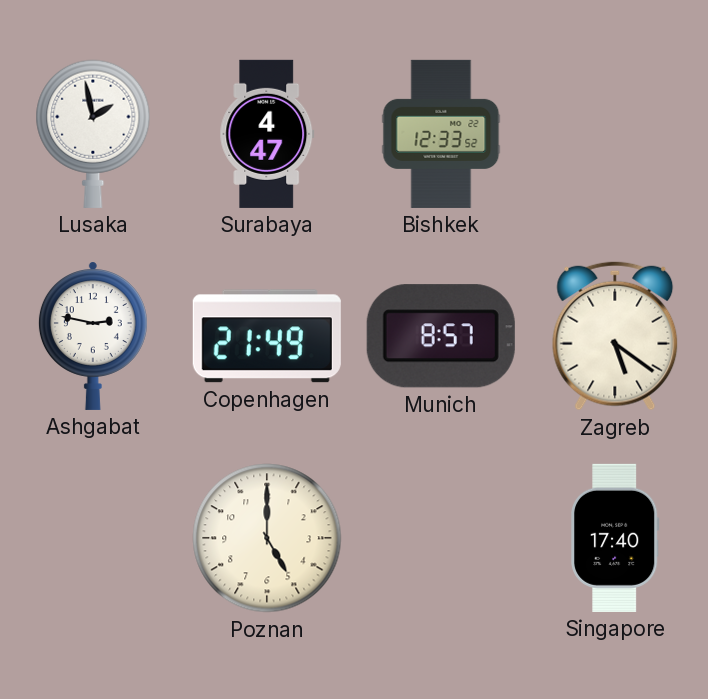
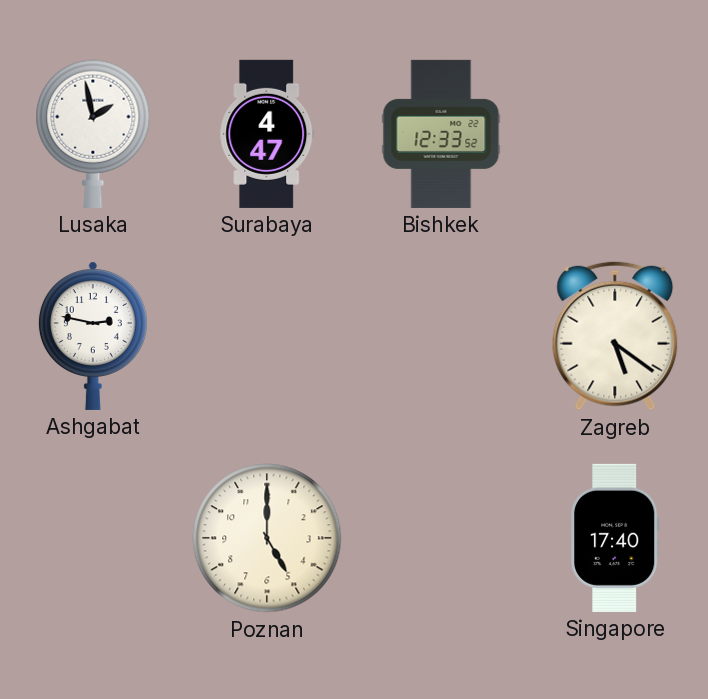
Copenhagen: 21:49 -> none (267, 336)
Munich: 8:57 -> none (441, 336)
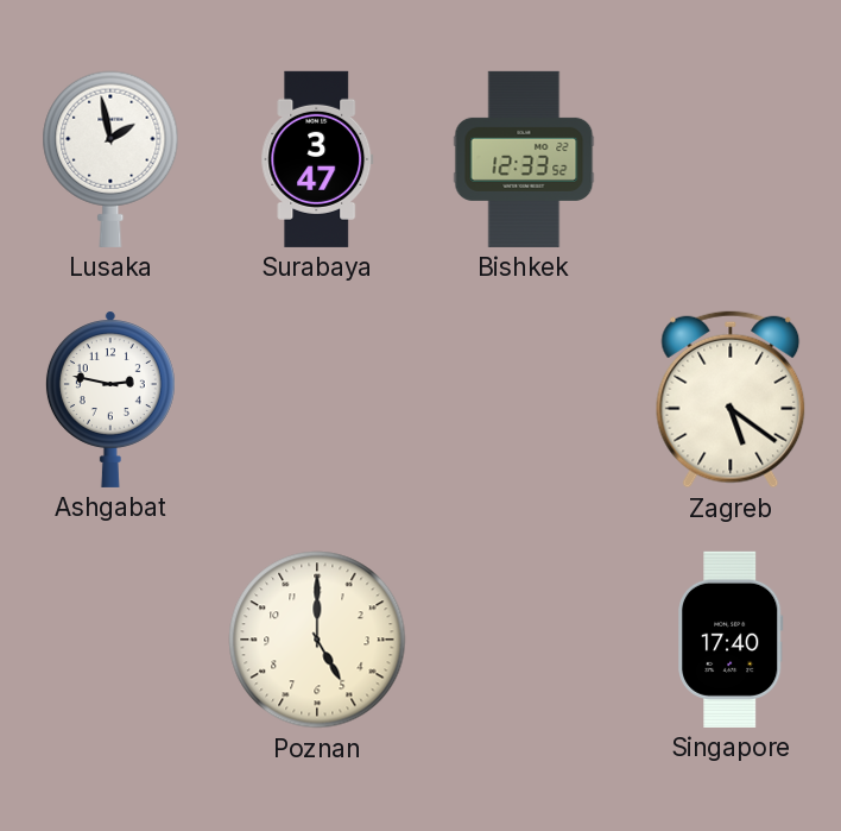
Surabaya: 4:47 -> 3:47 (317, 159)
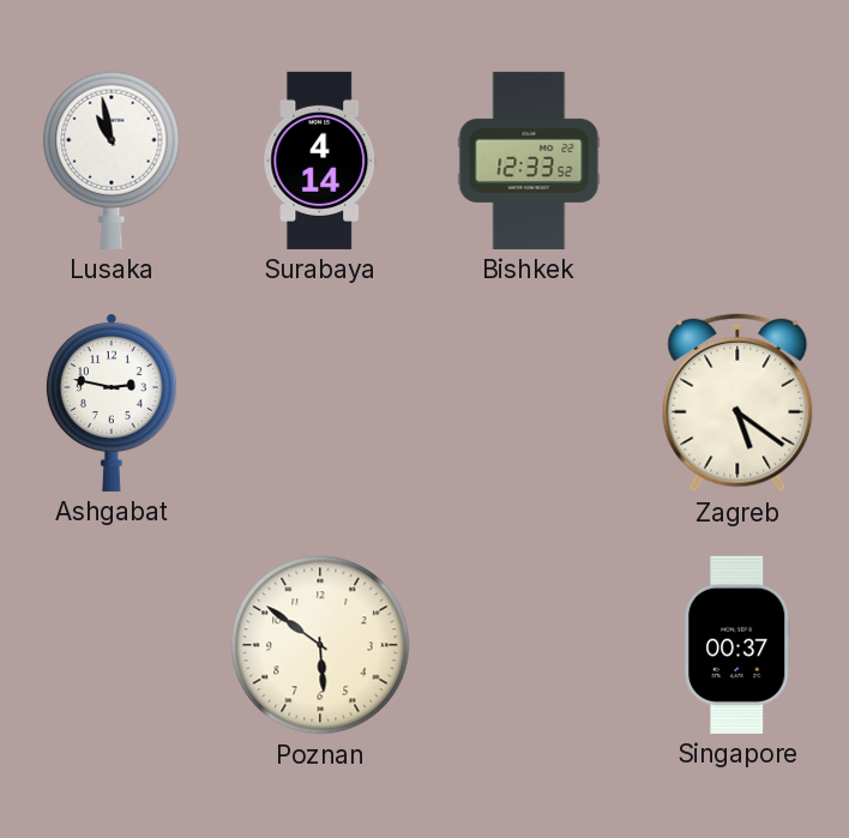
Lusaka: 1:58 -> 10:58 (112, 161)
Surabaya: 3:47 -> 4:14 (320, 161)
Poznan: 5:00 -> 5:51 (320, 645)
Singapore: 17:40 -> 00:37 (739, 645)
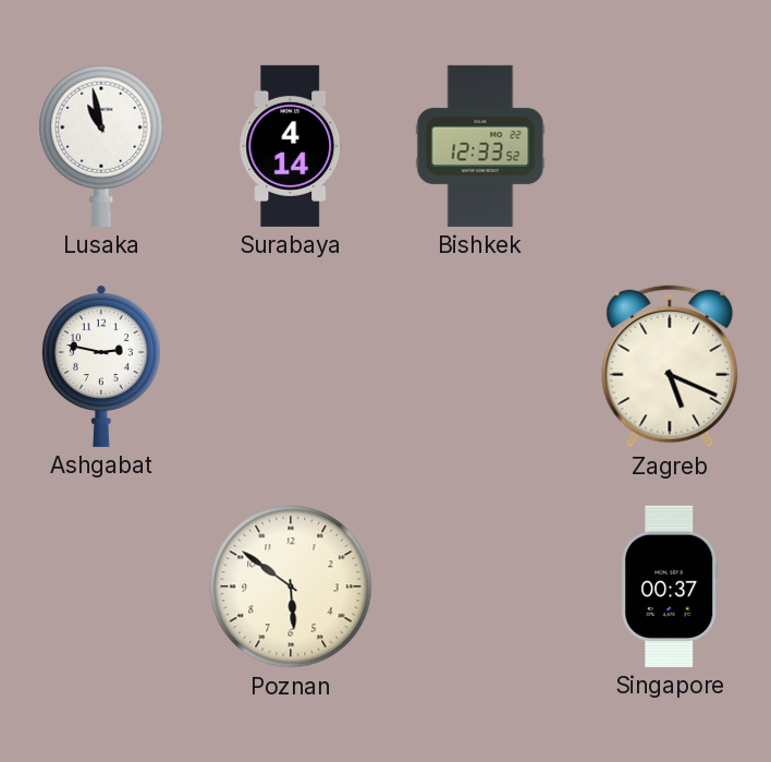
Zagreb: 5:21 -> 5:19 (670, 366)
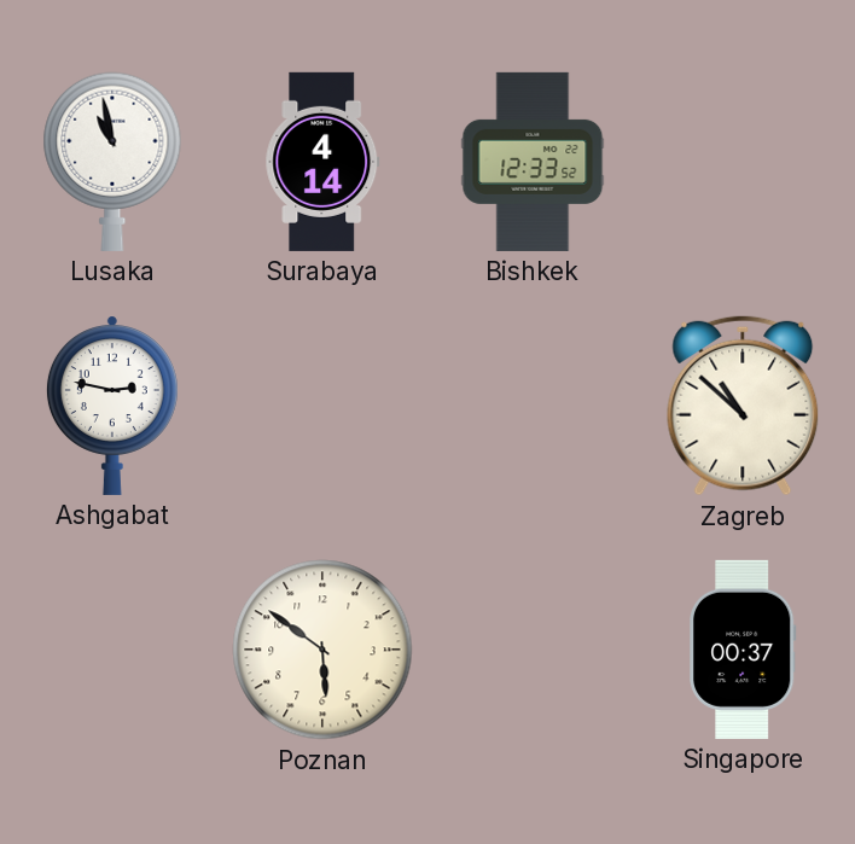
Zagreb: 5:19 -> 10:52 (743, 406)
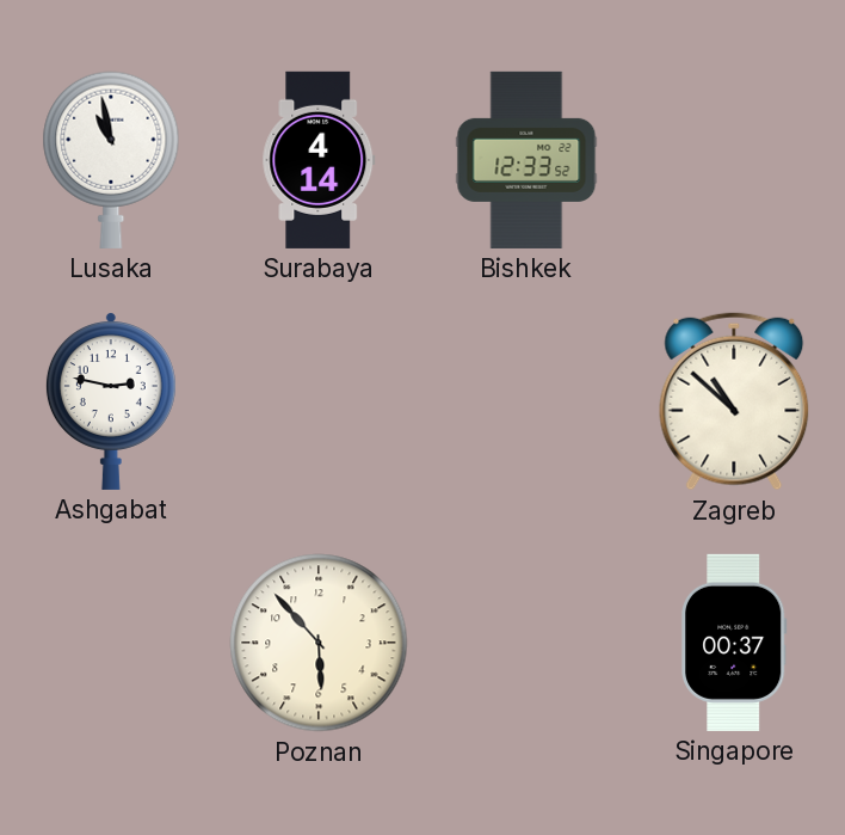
Poznan: 5:51 -> 5:53 (319, 643)
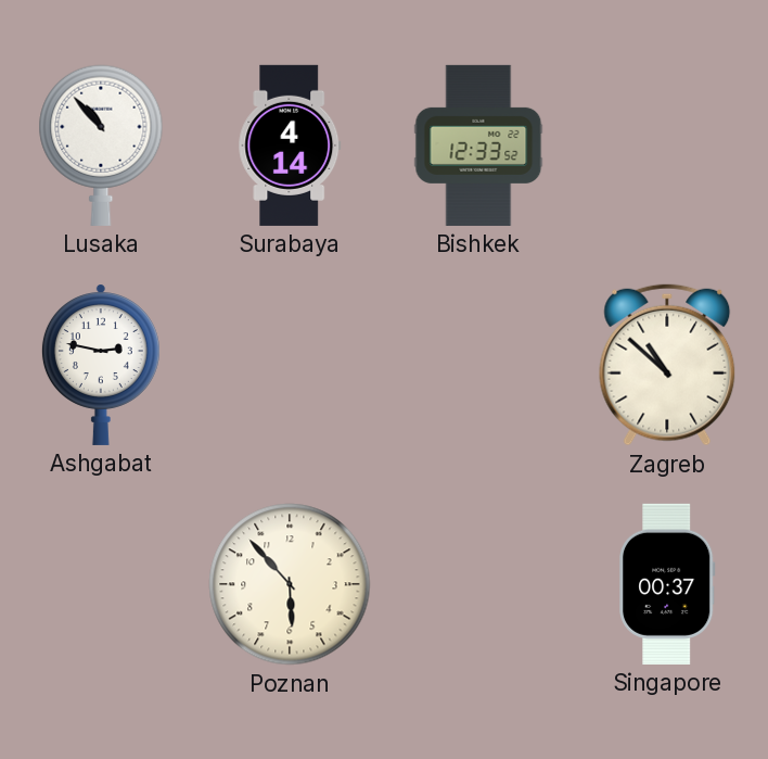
Lusaka: 10:58 -> 10:53 (101, 146)
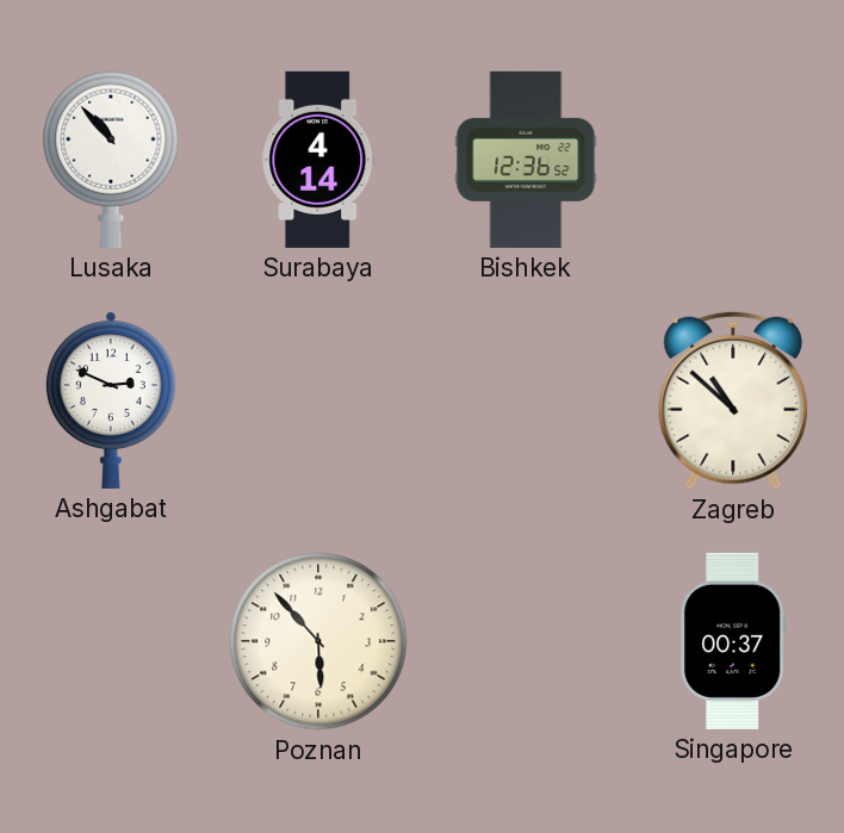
Bishkek: 12:33 -> 12:36 (526, 160)
Ashgabat: 2:47 -> 2:49 (111, 400)
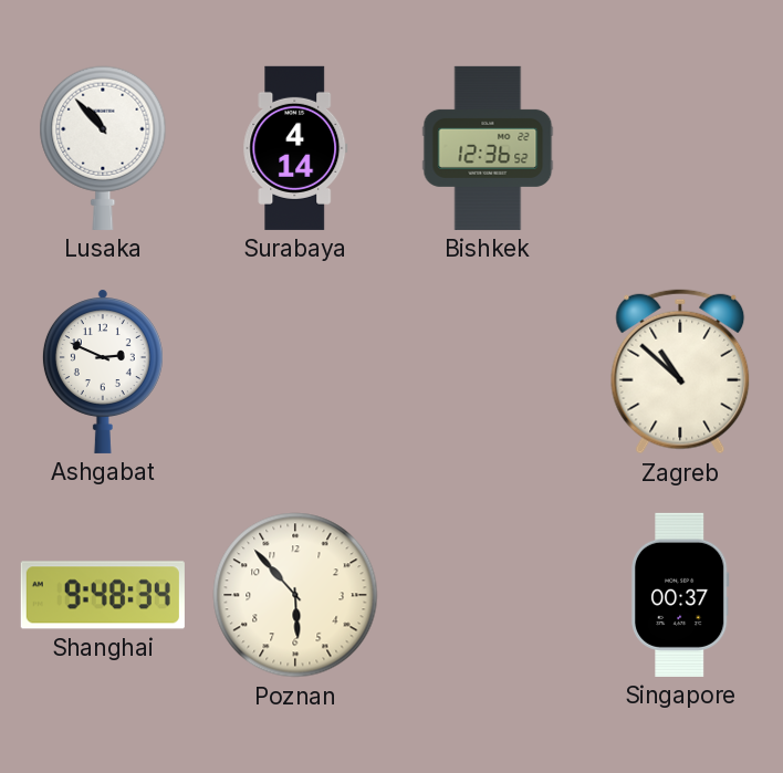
Shanghai: none -> 9:48 (103, 595)
